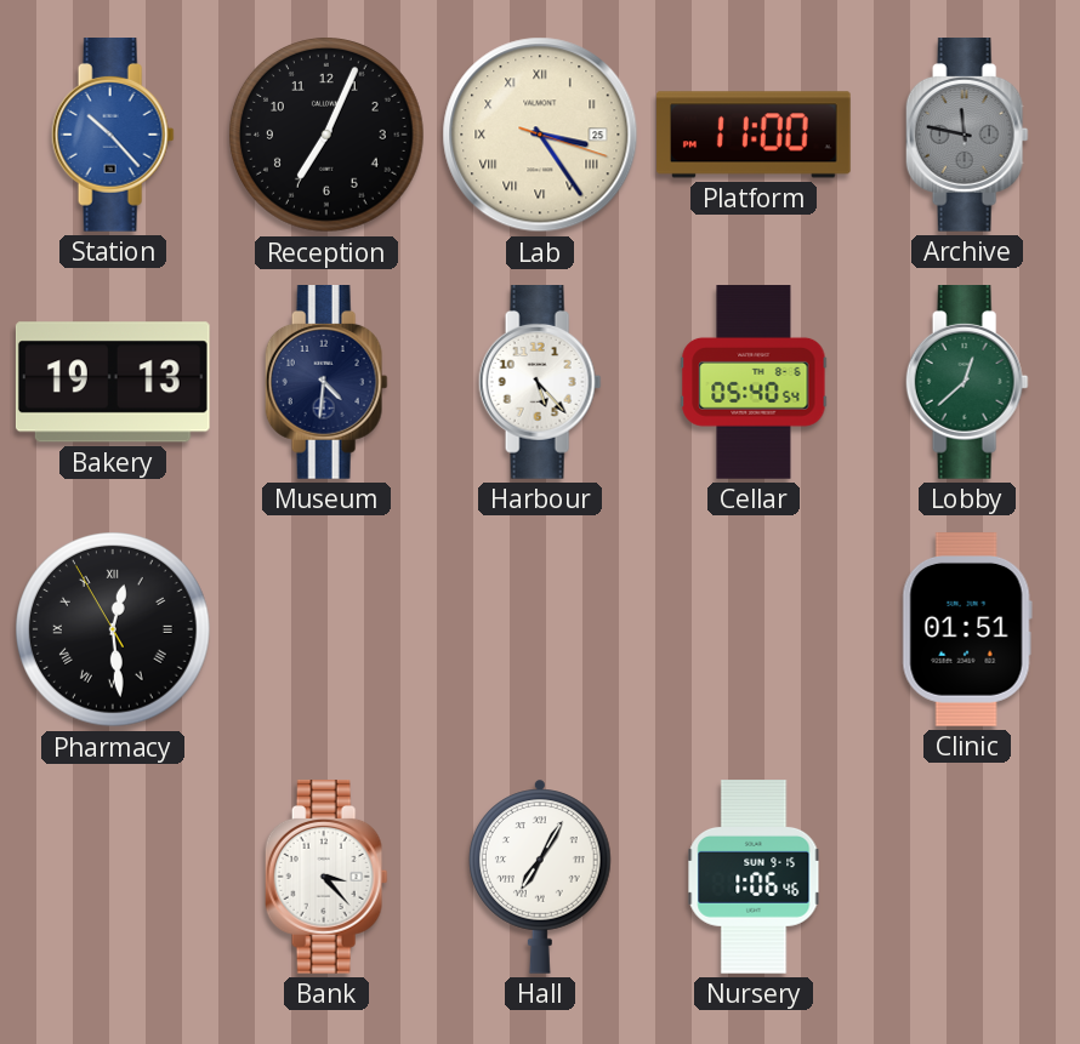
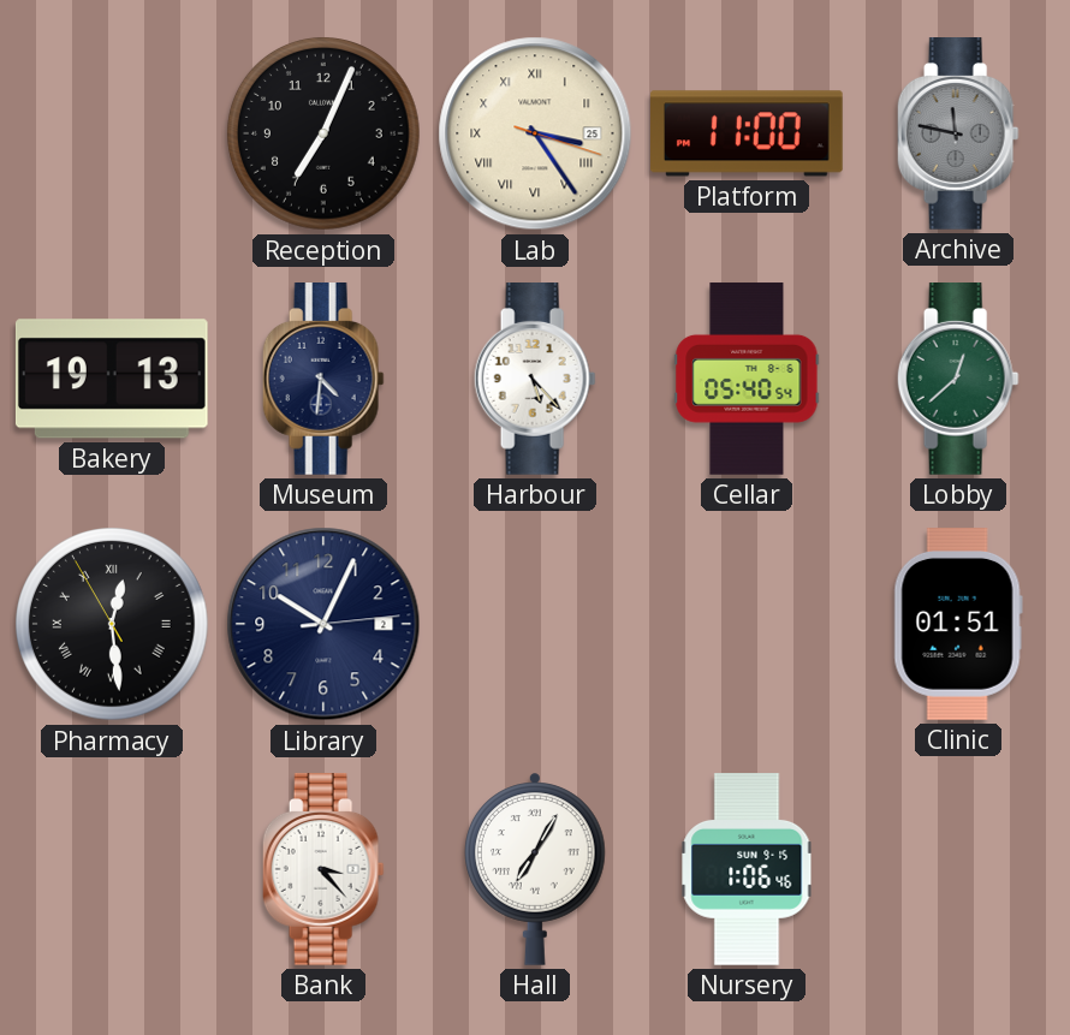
Station: 10:23 -> none (113, 136)
Library: none -> 10:04 (323, 624)
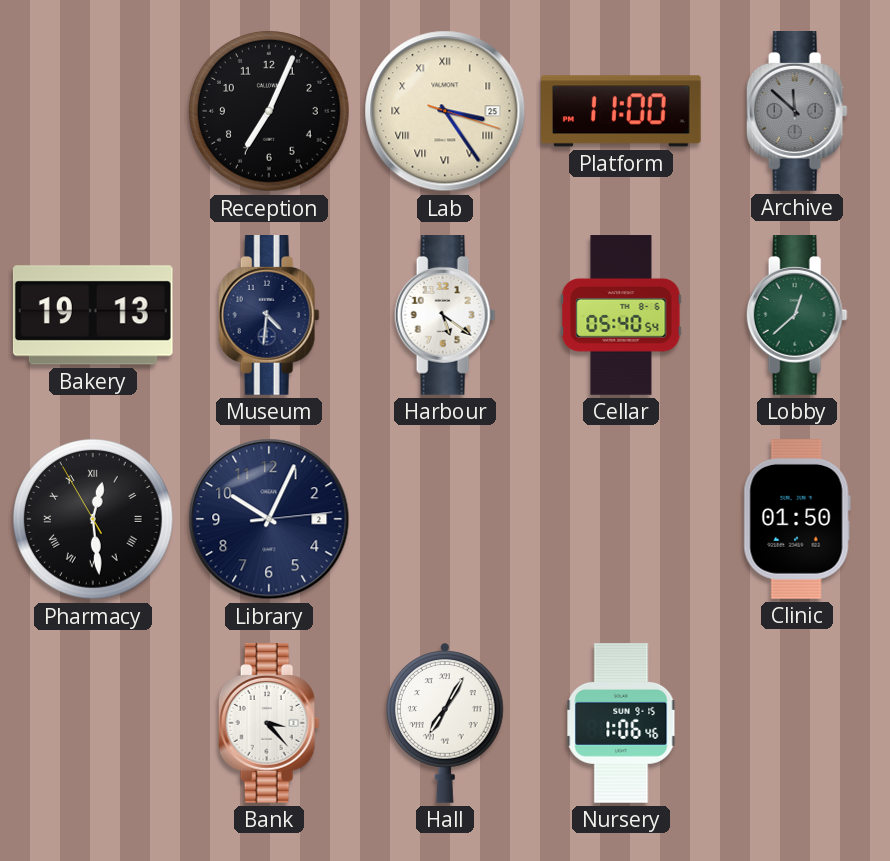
Archive: 11:47 -> 11:52 (797, 112)
Harbour: 5:23 -> 5:21 (445, 316)
Clinic: 01:51 -> 01:50 (797, 520)
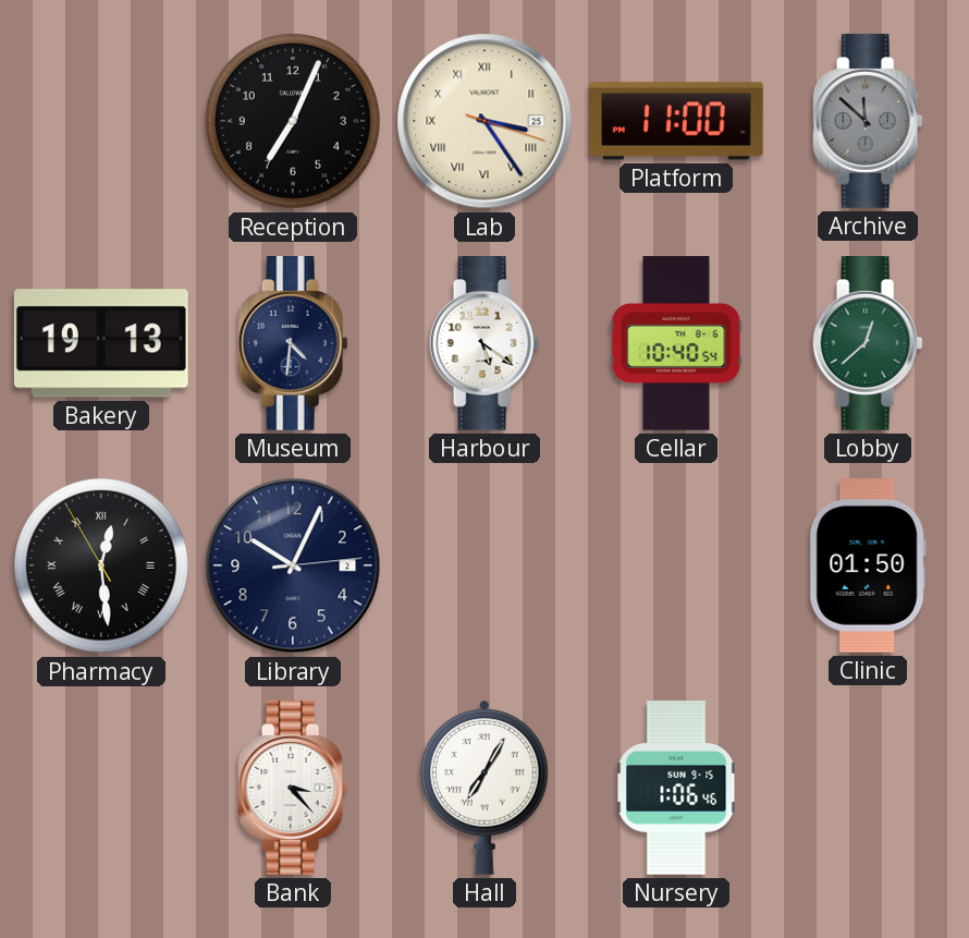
Cellar: 05:40 -> 10:40 (676, 343)
